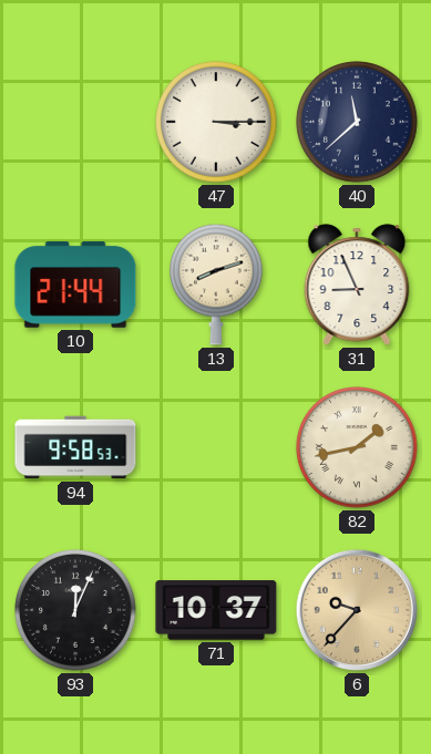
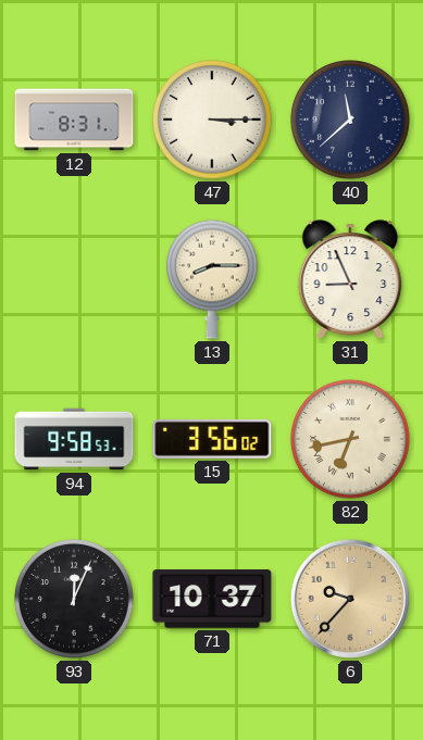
12: none -> 8:31 (74, 120)
10: 21:44 -> none (75, 285)
13: 8:12 -> 8:15 (213, 279)
15: none -> 3:56 (212, 439)
82: 1:43 -> 6:43 (350, 439)
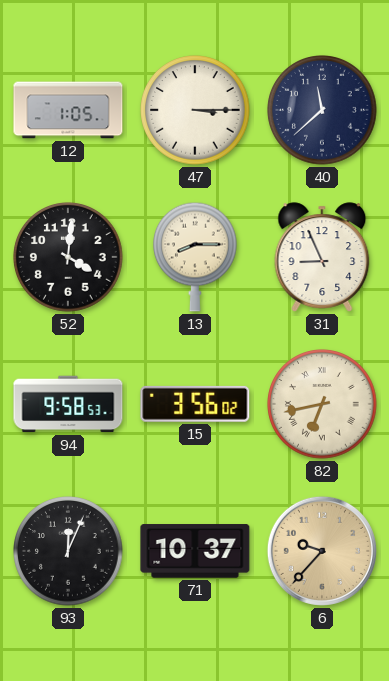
12: 8:31 -> 1:05 (68, 110)
52: none -> 4:01 (68, 257)
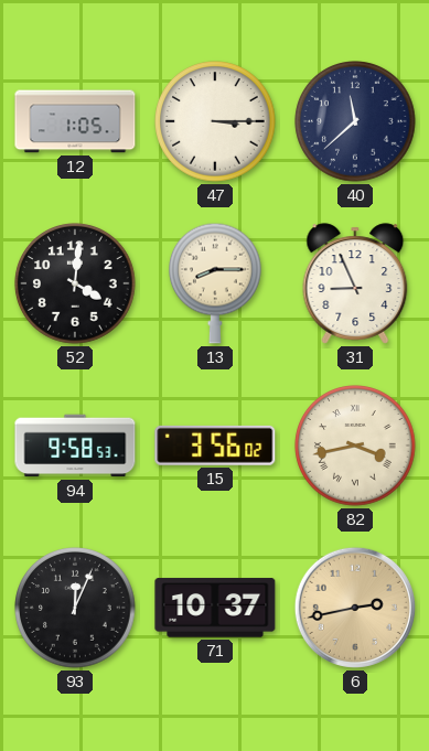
82: 6:43 -> 3:43 (355, 446)
6: 9:37 -> 2:43 (355, 608)
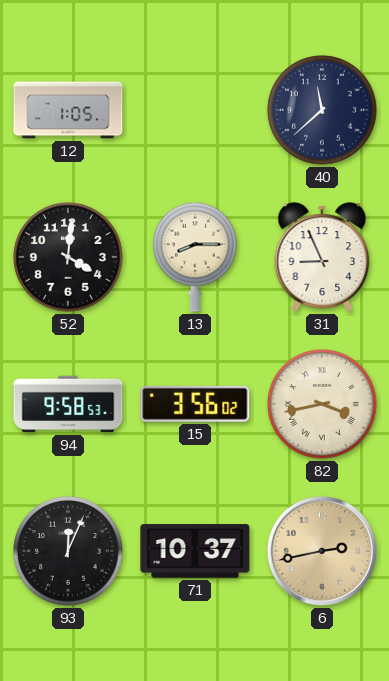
47: 3:15 -> none (215, 121)
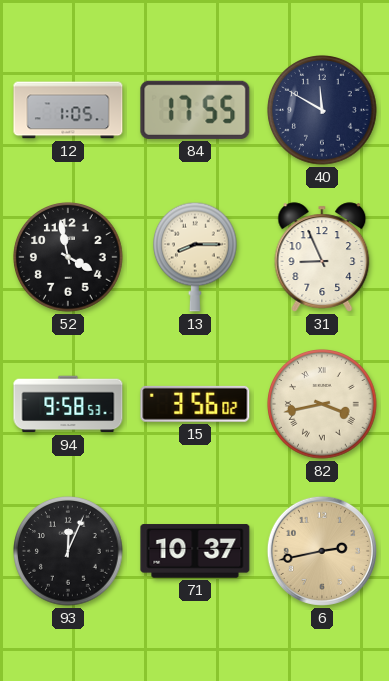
84: none -> 17:55 (195, 110)
40: 11:38 -> 11:50 (322, 110)
52: 4:01 -> 3:58 (68, 257)
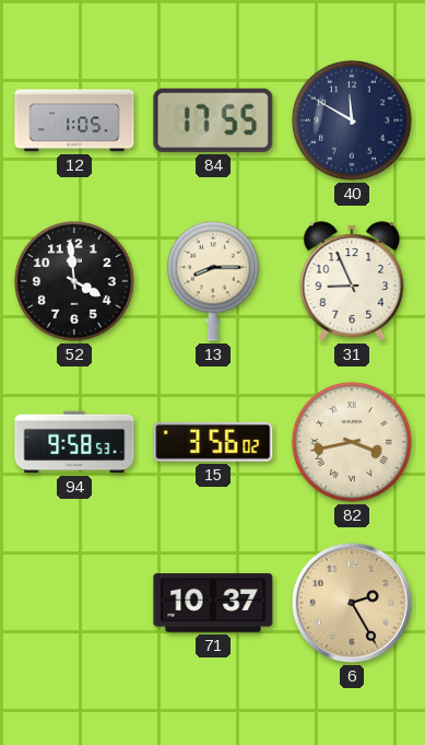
52: 3:58 -> 3:59 (74, 281)
93: 12:04 -> none (68, 551)
6: 2:43 -> 2:25 (352, 603)
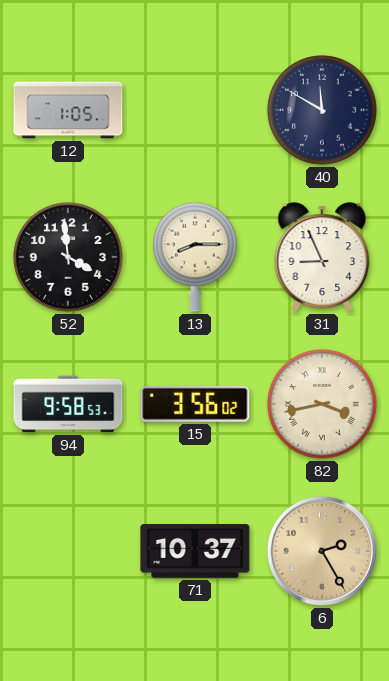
84: 17:55 -> none (213, 120)
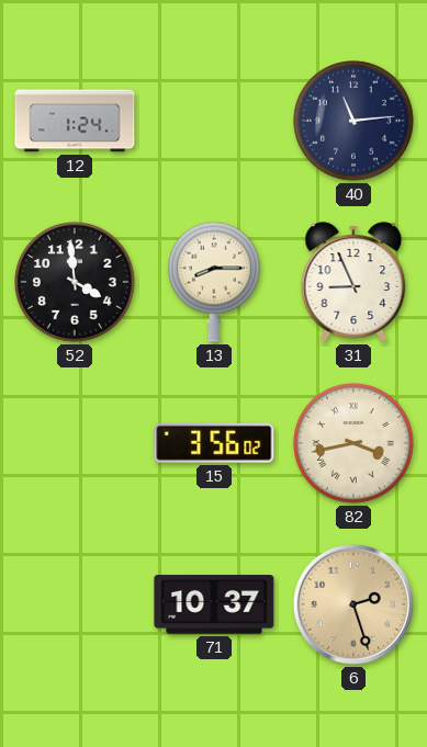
12: 1:05 -> 1:24 (75, 121)
40: 11:50 -> 11:14 (353, 121)
94: 9:58 -> none (68, 404)
6: 2:25 -> 2:27 (353, 604)
